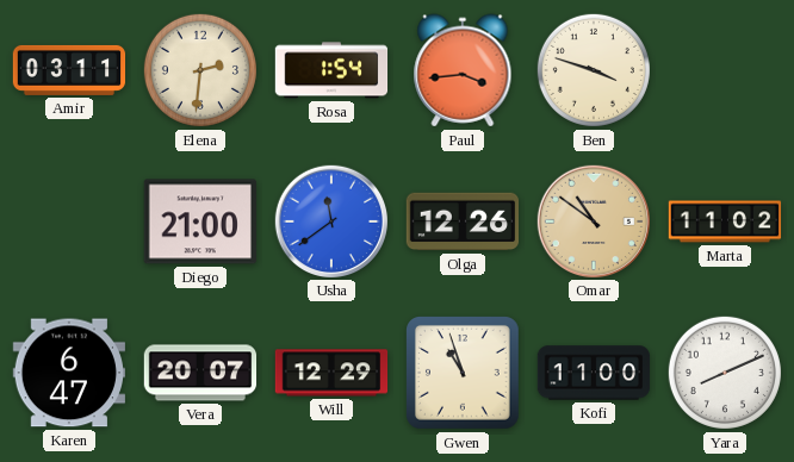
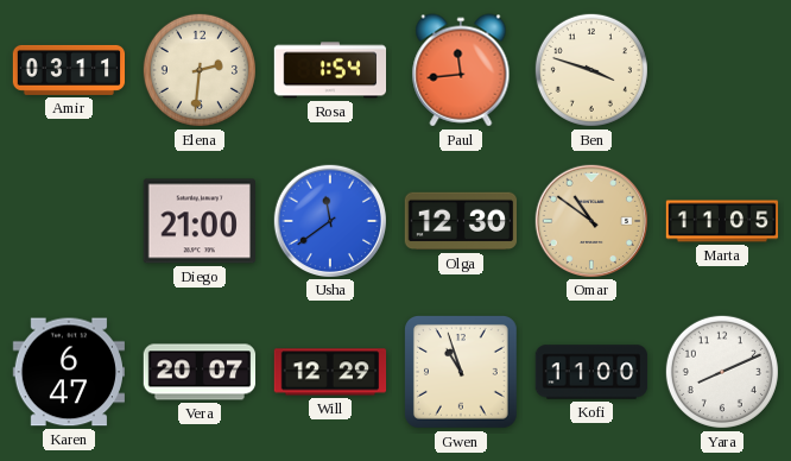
Paul: 3:44 -> 11:44 (461, 70)
Olga: 12:26 -> 12:30 (461, 221)
Marta: 11:02 -> 11:05 (722, 221)
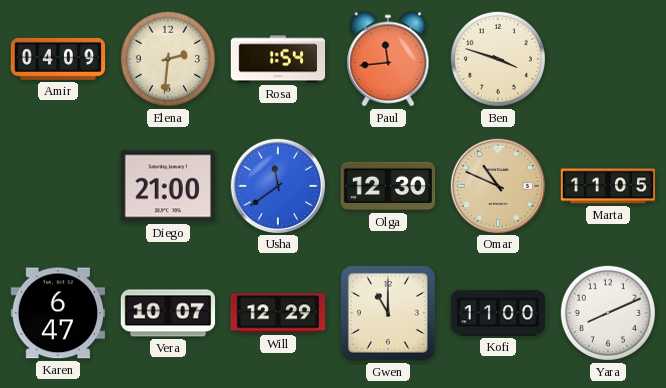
Amir: 03:11 -> 04:09 (58, 59)
Omar: 10:51 -> 10:49 (497, 185)
Vera: 20:07 -> 10:07 (168, 313)
Gwen: 10:57 -> 11:00 (389, 314)
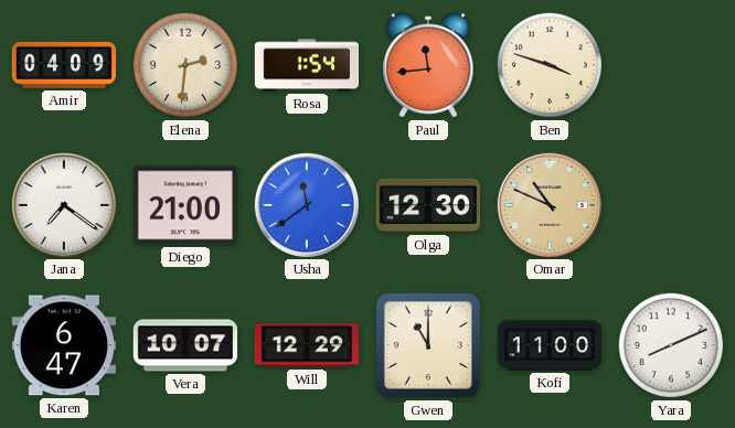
Jana: none -> 7:21 (63, 204)
Marta: 11:05 -> none (608, 186)
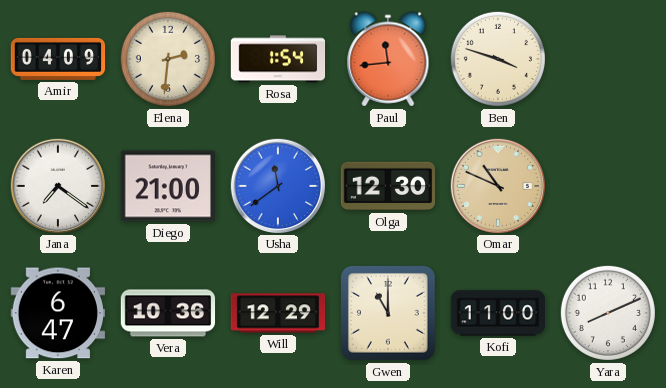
Vera: 10:07 -> 10:36 (168, 313)
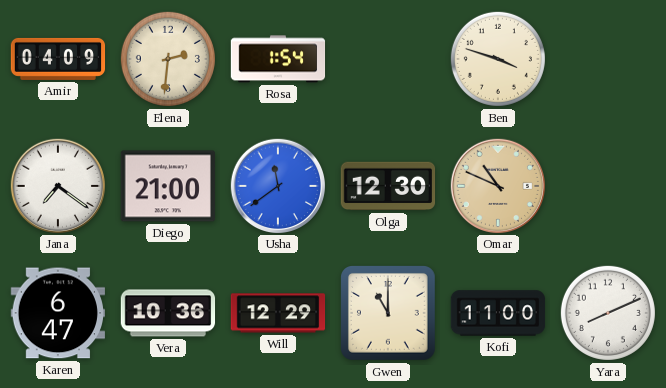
Paul: 11:44 -> none (388, 59)
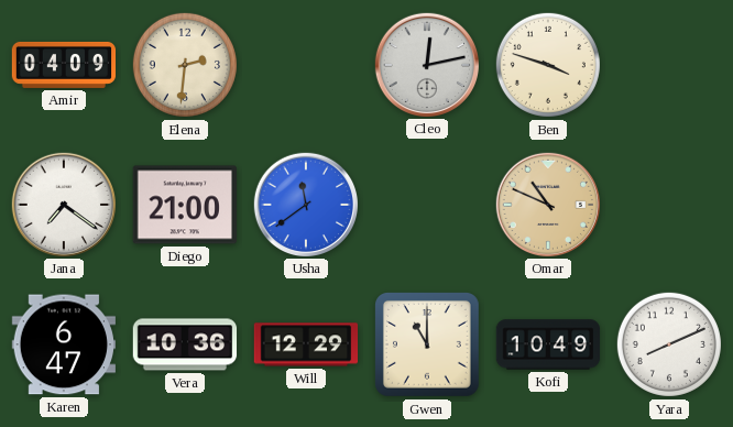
Rosa: 1:54 -> none (278, 59)
Cleo: none -> 12:13 (426, 64)
Olga: 12:30 -> none (388, 186)
Kofi: 11:00 -> 10:49 (548, 344)
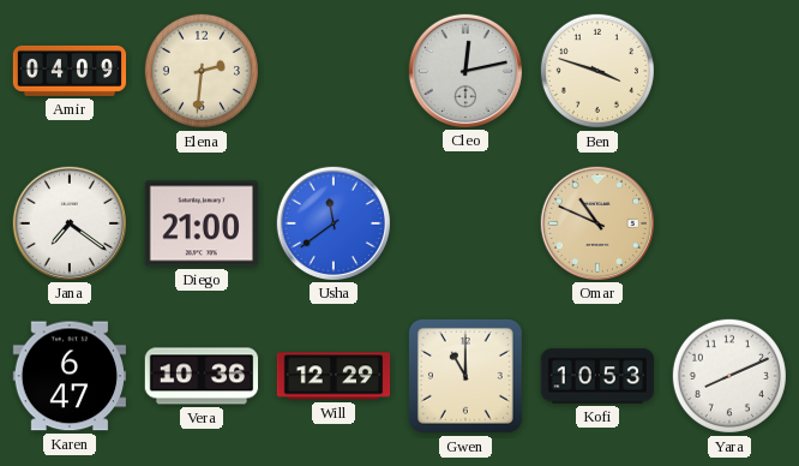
Kofi: 10:49 -> 10:53 (597, 376)
